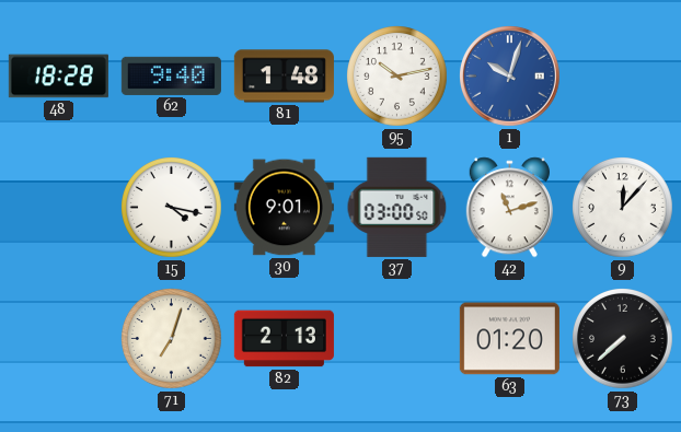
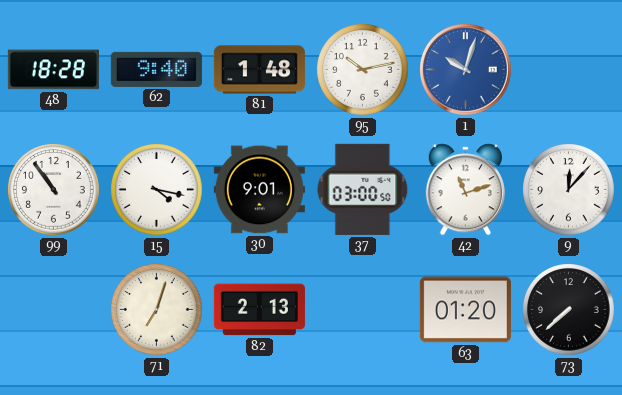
99: none -> 10:54 (54, 190)
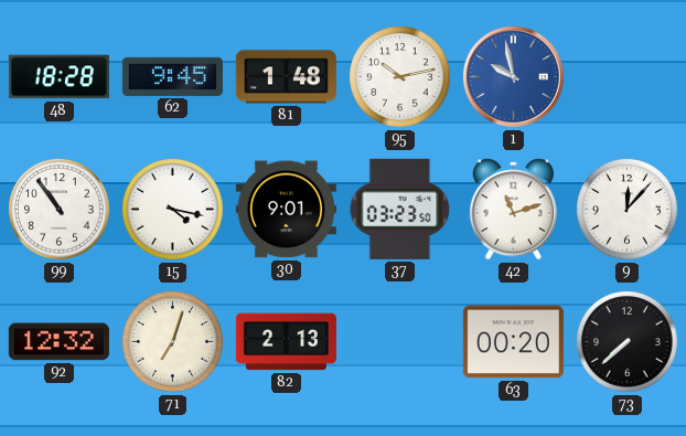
62: 9:40 -> 9:45 (172, 76)
1: 10:03 -> 9:58 (514, 77)
37: 03:00 -> 03:23 (400, 209)
92: none -> 12:32 (58, 342)
63: 01:20 -> 00:20 (513, 342)
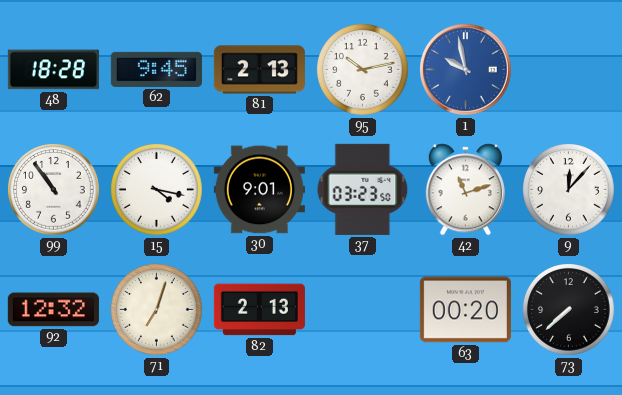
81: 1:48 -> 2:13 (259, 70)
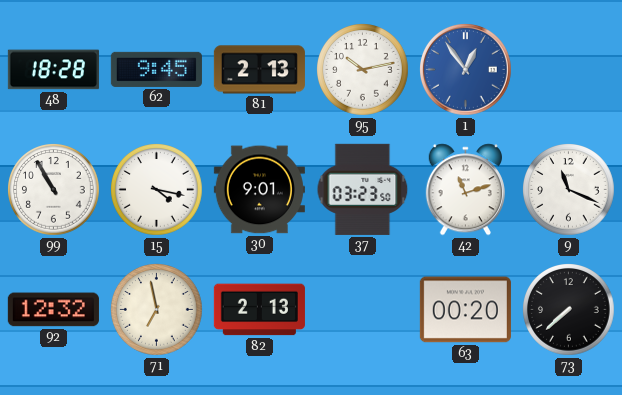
1: 9:58 -> 12:54 (466, 70)
99: 10:54 -> 10:55 (54, 190)
9: 12:07 -> 11:19 (569, 190)
71: 7:03 -> 6:58 (157, 310)
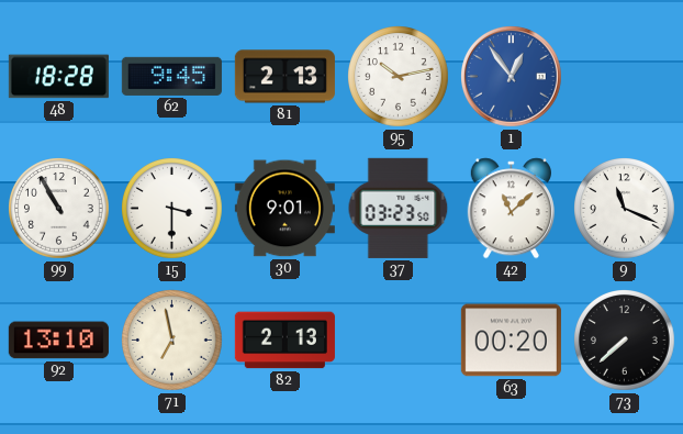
15: 4:17 -> 3:30 (172, 209)
42: 11:12 -> 11:08 (511, 209)
92: 12:32 -> 13:10 (58, 341)
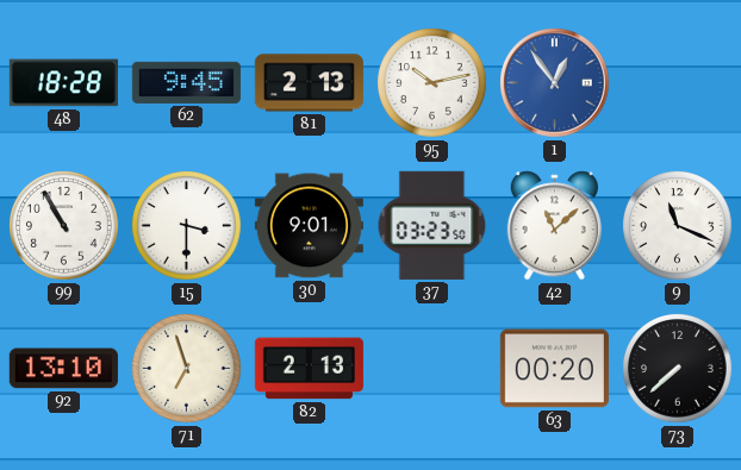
71: 6:58 -> 6:57 (187, 369)
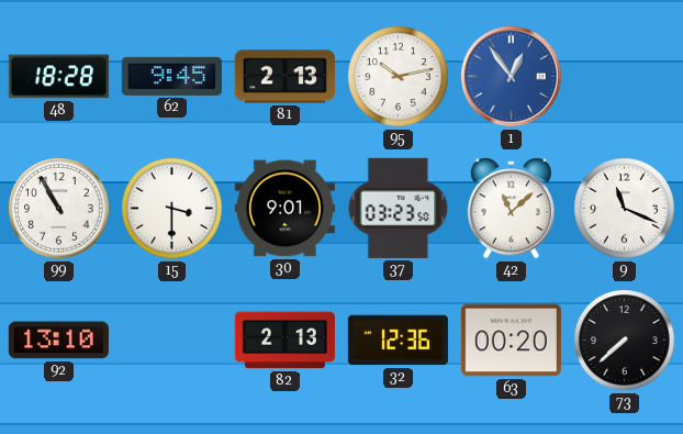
71: 6:57 -> none (187, 369)
32: none -> 12:36 (398, 341)
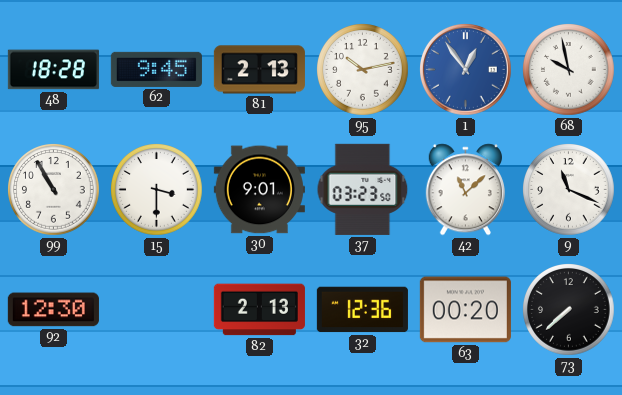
68: none -> 9:58 (569, 70)
92: 13:10 -> 12:30 (53, 310)
